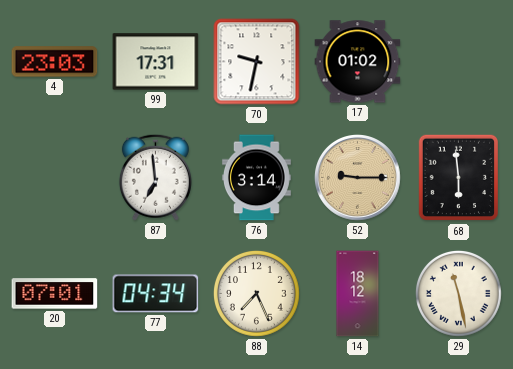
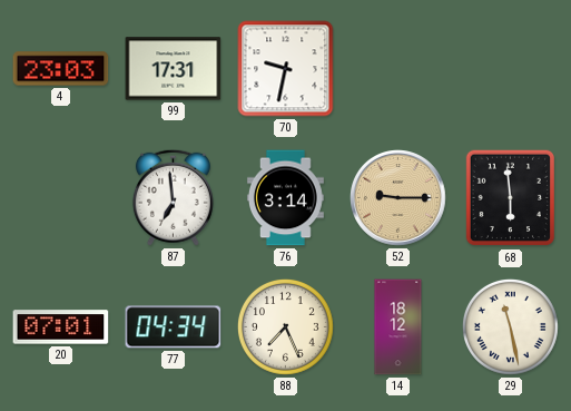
17: 01:02 -> none (358, 62)
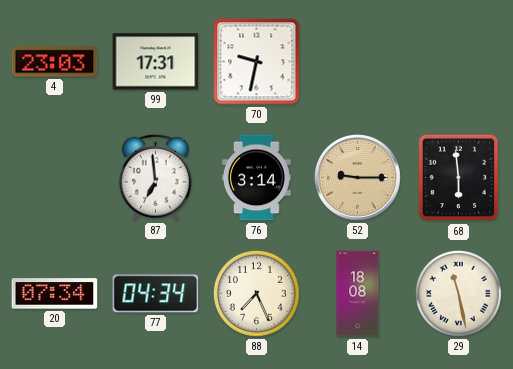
20: 07:01 -> 07:34 (55, 294)
14: 18:12 -> 18:08 (358, 294)
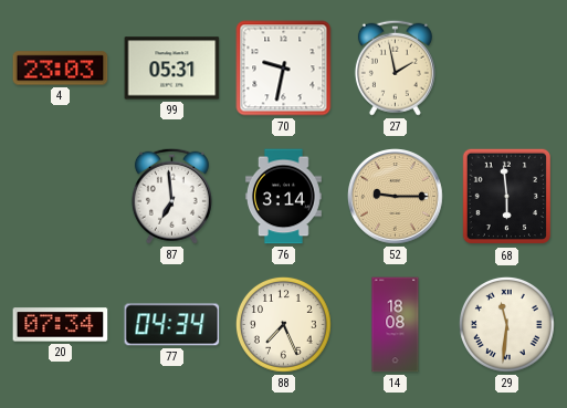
99: 17:31 -> 05:31 (172, 69)
27: none -> 1:58 (395, 67)
29: 11:28 -> 11:31 (506, 324)
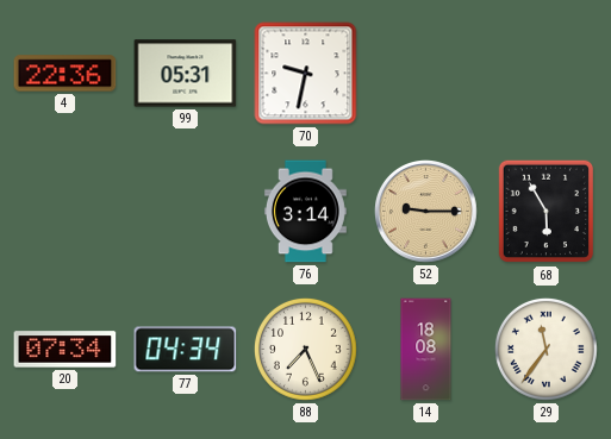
4: 23:03 -> 22:36 (66, 74)
27: 1:58 -> none (395, 67)
87: 6:59 -> none (171, 196)
68: 5:59 -> 5:55 (545, 212)
29: 11:31 -> 11:36 (545, 349)
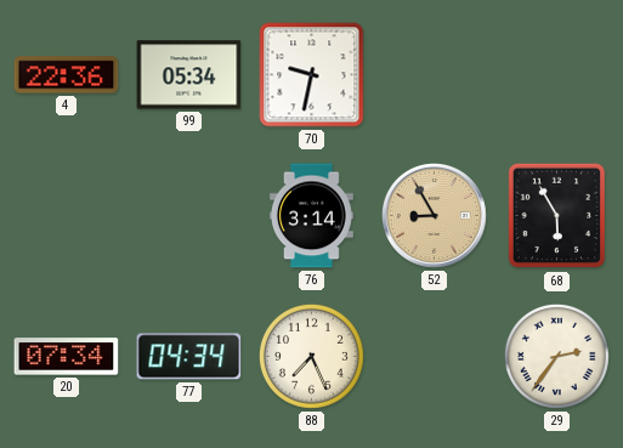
99: 05:31 -> 05:34 (189, 75)
52: 9:15 -> 8:55 (435, 216)
14: 18:08 -> none (426, 350)
29: 11:36 -> 2:36 (556, 356)
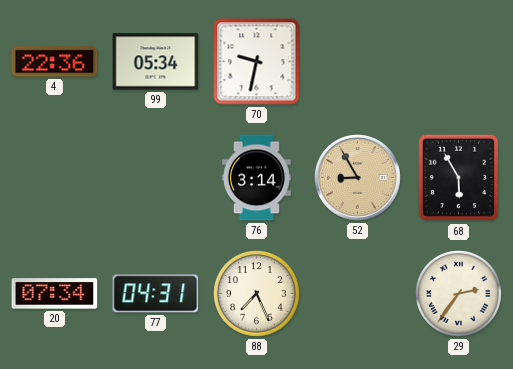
77: 04:34 -> 04:31 (156, 294)
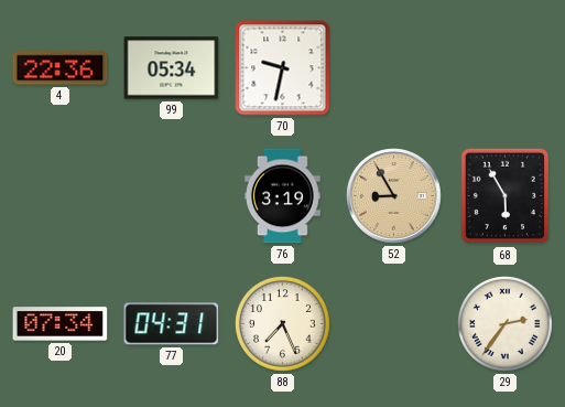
76: 3:14 -> 3:19 (282, 196)
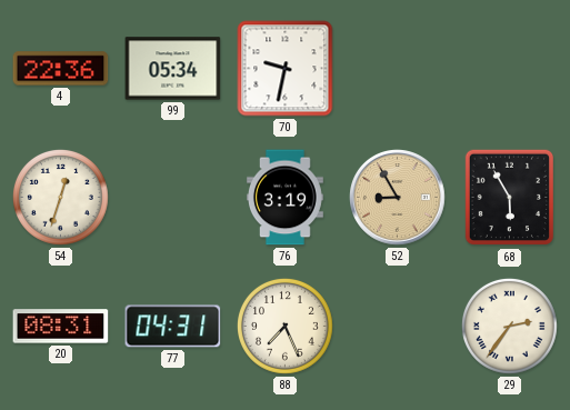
54: none -> 12:33 (60, 197)
20: 07:34 -> 08:31 (61, 327)
